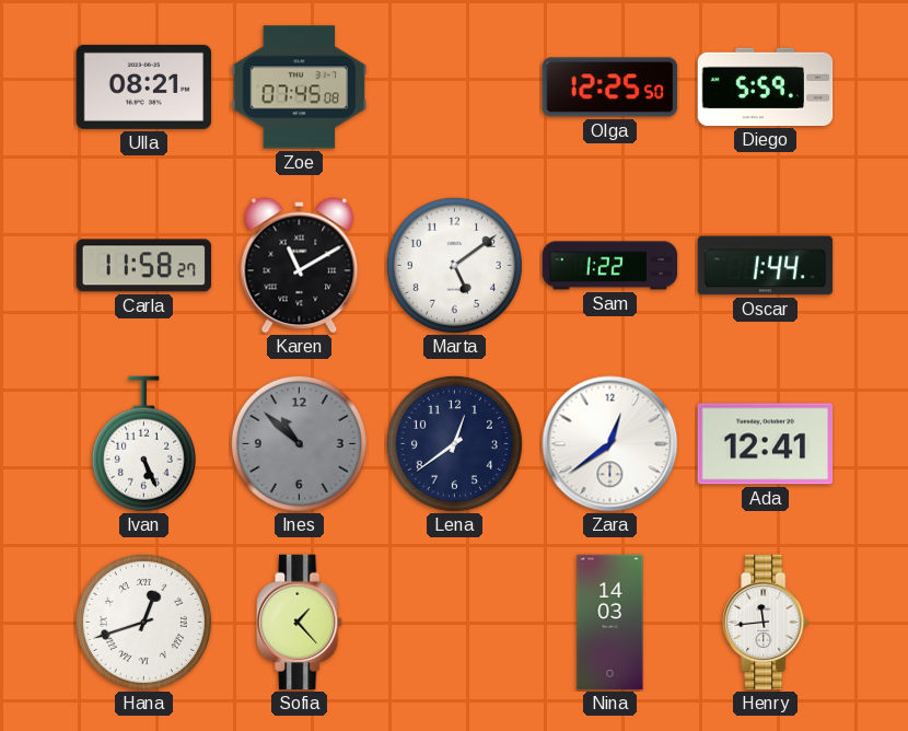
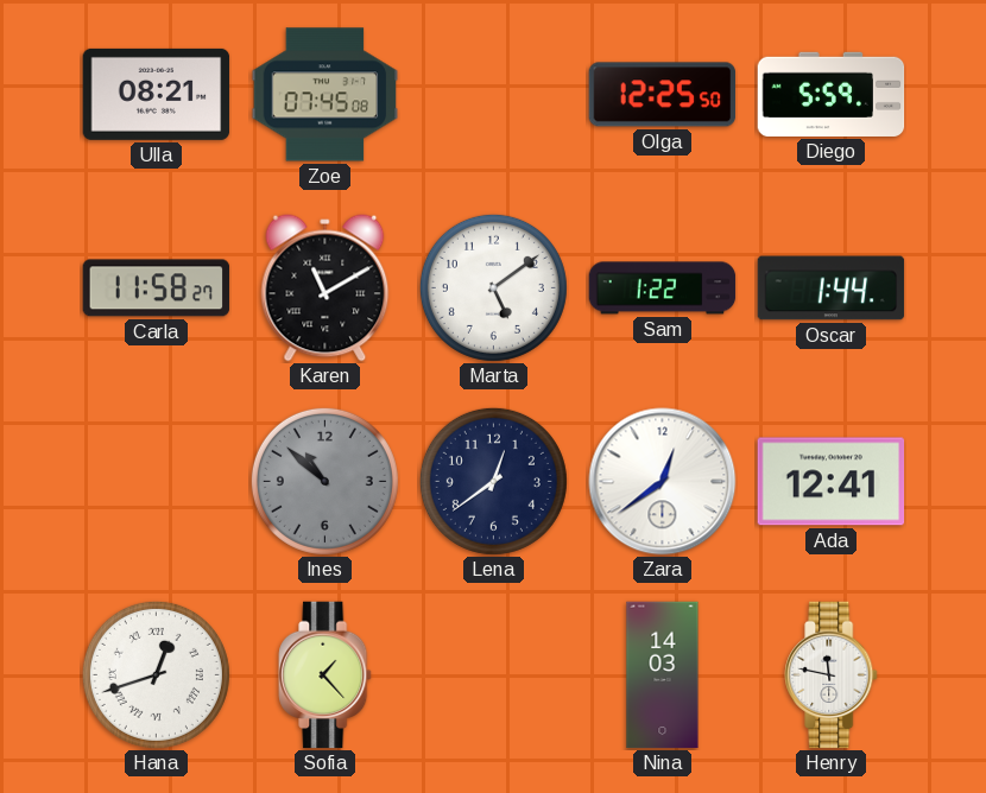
Ivan: 5:26 -> none (143, 444)
Henry: 11:44 -> 11:47 (832, 675)
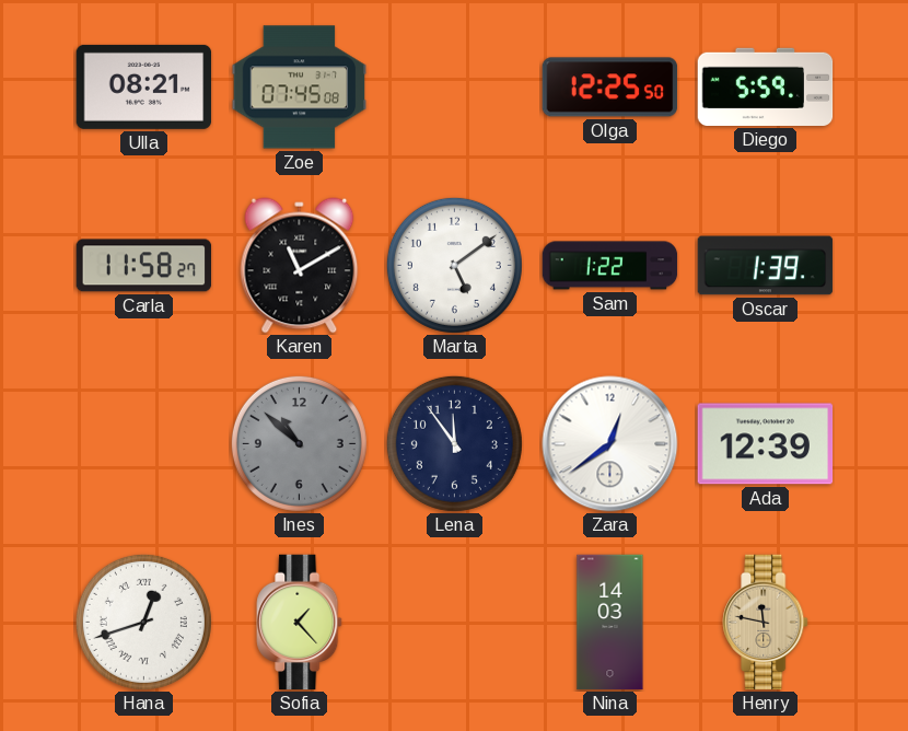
Oscar: 1:44 -> 1:39 (766, 266)
Lena: 12:39 -> 11:54 (454, 443)
Ada: 12:41 -> 12:39 (766, 444)
Henry dial: white -> champagne (766, 623)
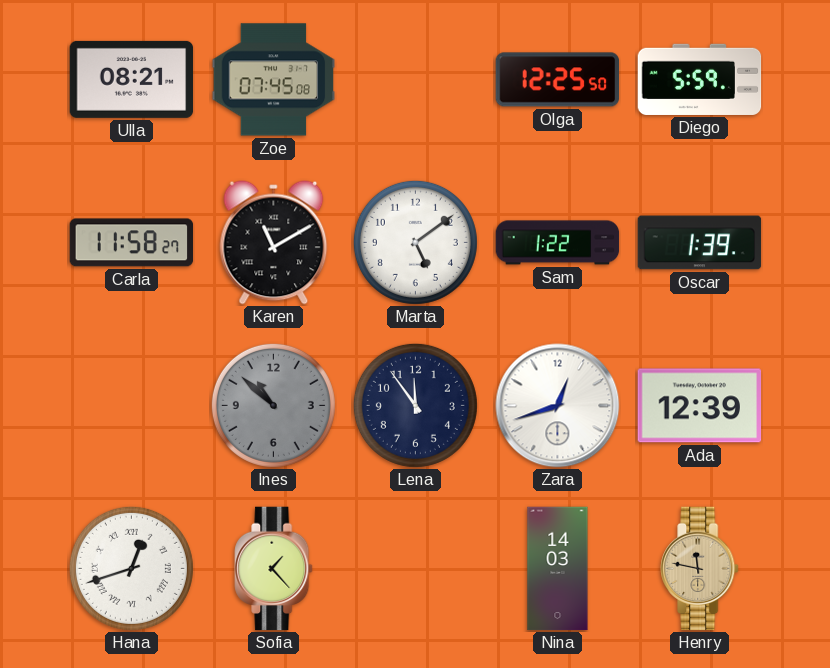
Zara: 12:39 -> 12:42 (558, 406)
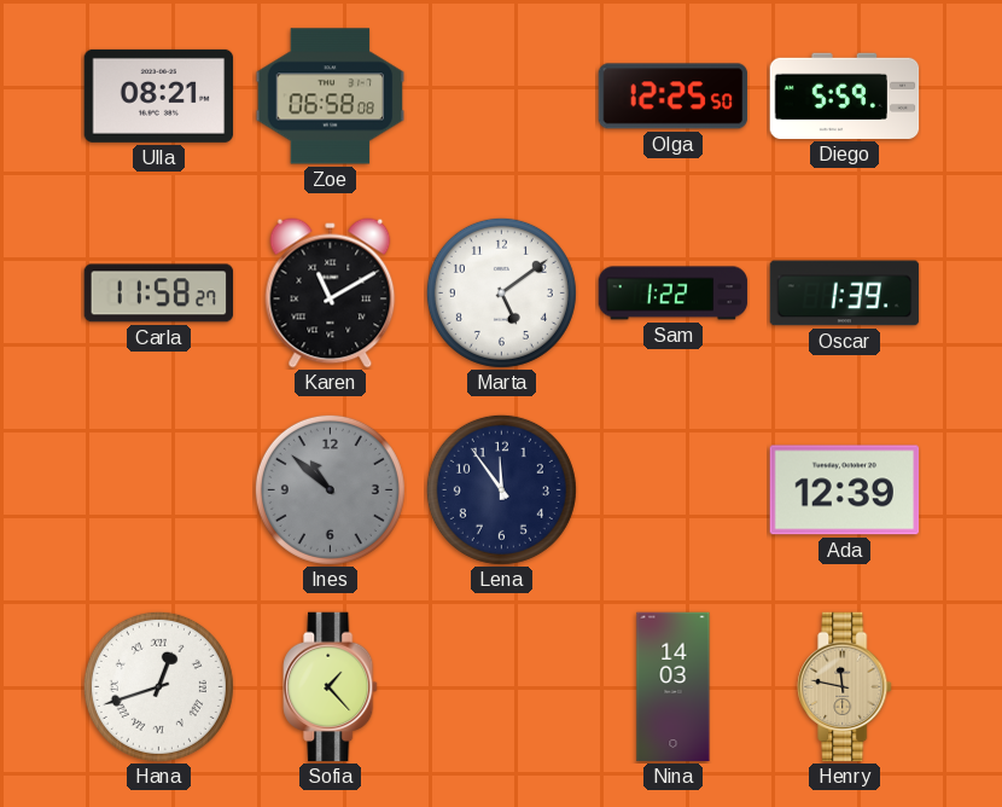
Zoe: 07:45 -> 06:58 (331, 97)
Zara: 12:42 -> none (558, 406)
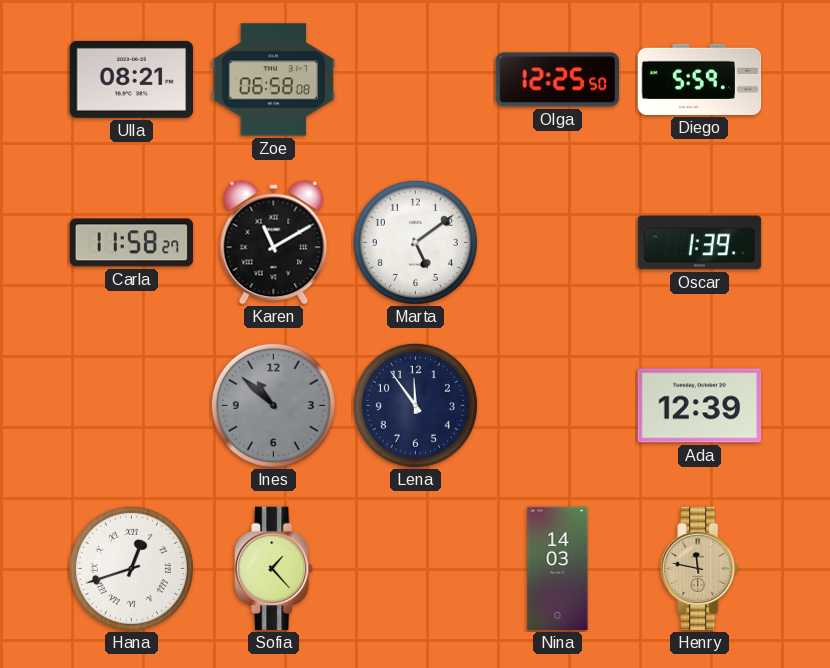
Sam: 1:22 -> none (674, 294)
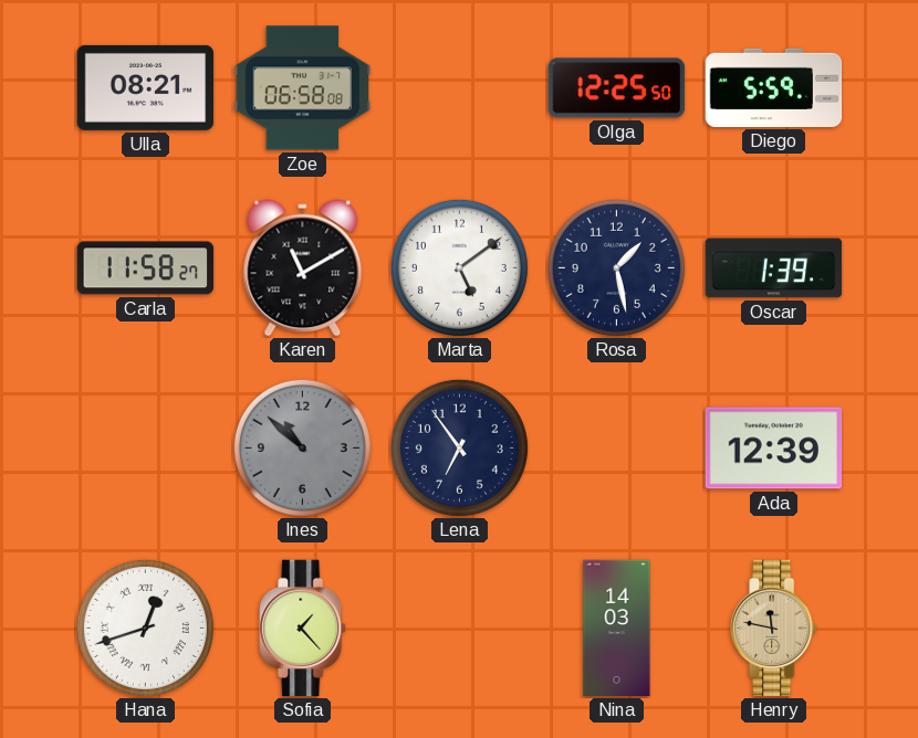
Rosa: none -> 1:28 (616, 267)
Lena: 11:54 -> 6:54 (459, 447)
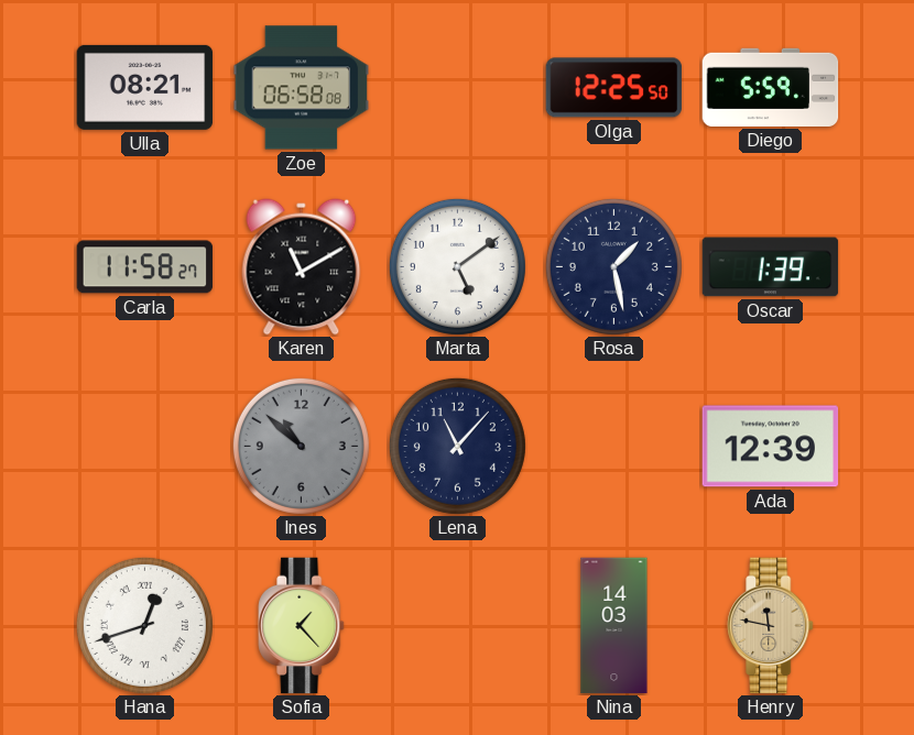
Lena: 6:54 -> 11:07 (457, 446)
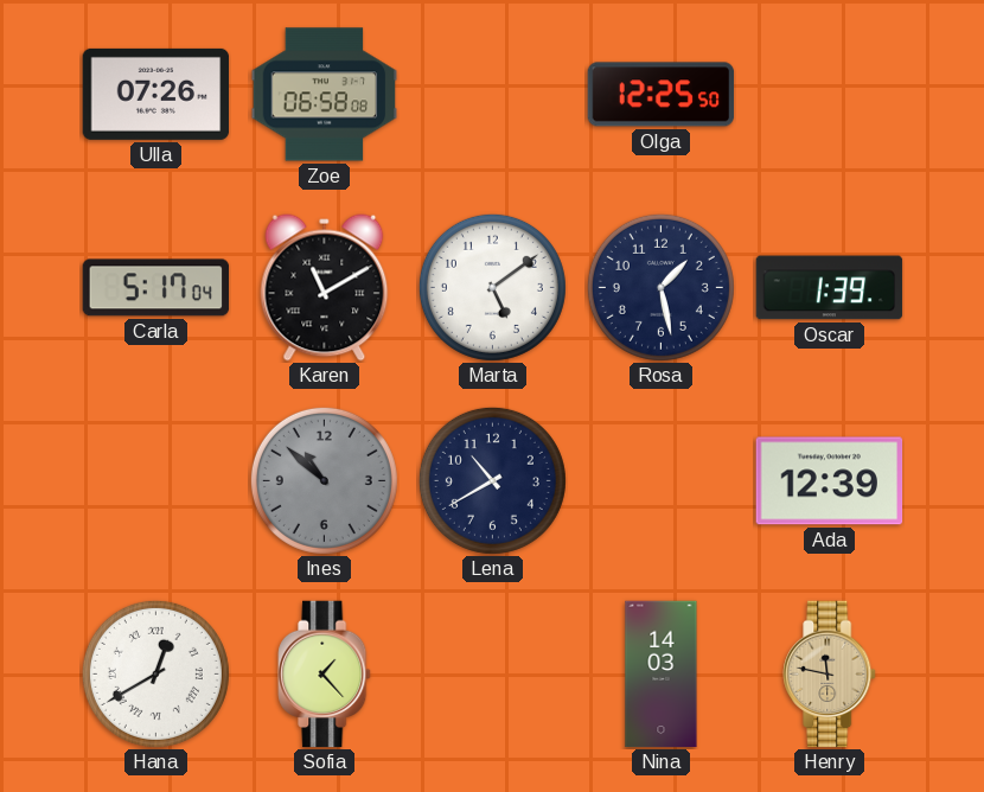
Ulla: 08:21 -> 07:26 (156, 94)
Diego: 5:59 -> none (771, 87)
Carla: 11:58 -> 5:17 (156, 288)
Lena: 11:07 -> 10:40 (492, 480)
Hana: 12:42 -> 12:40 (155, 673)
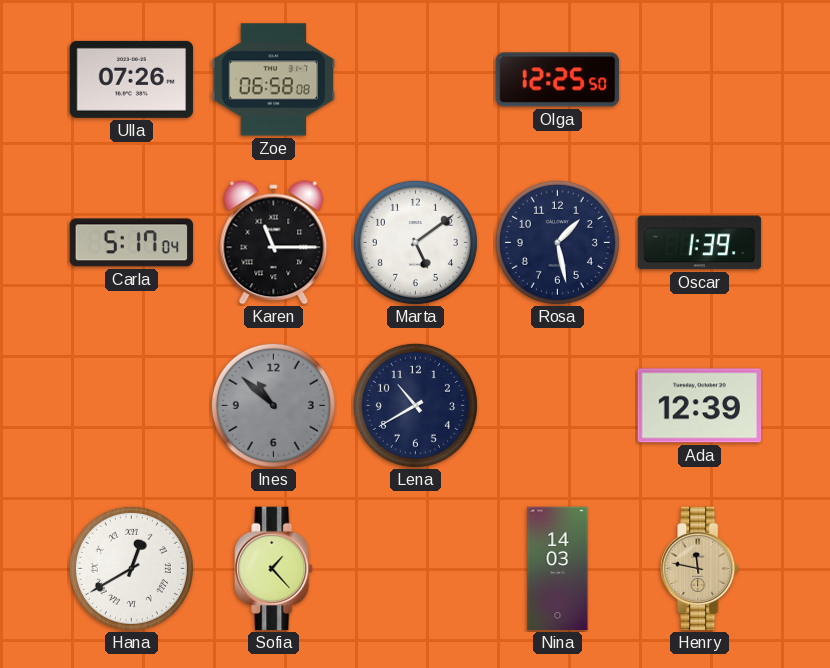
Karen: 11:10 -> 11:15 (274, 243)
